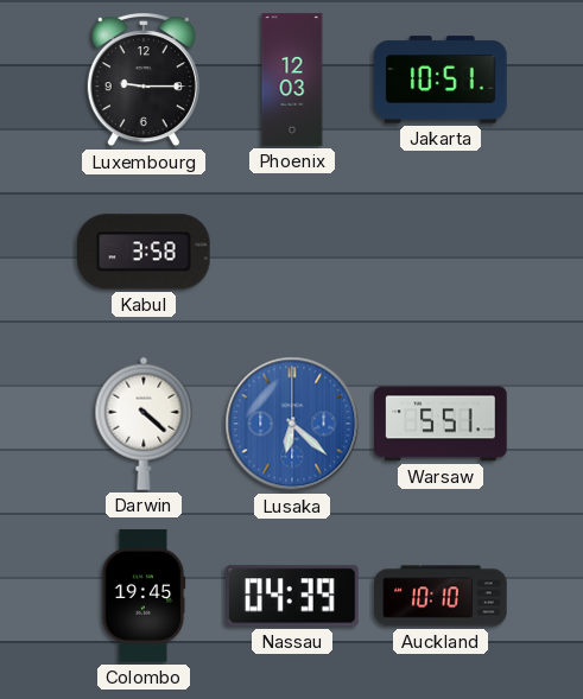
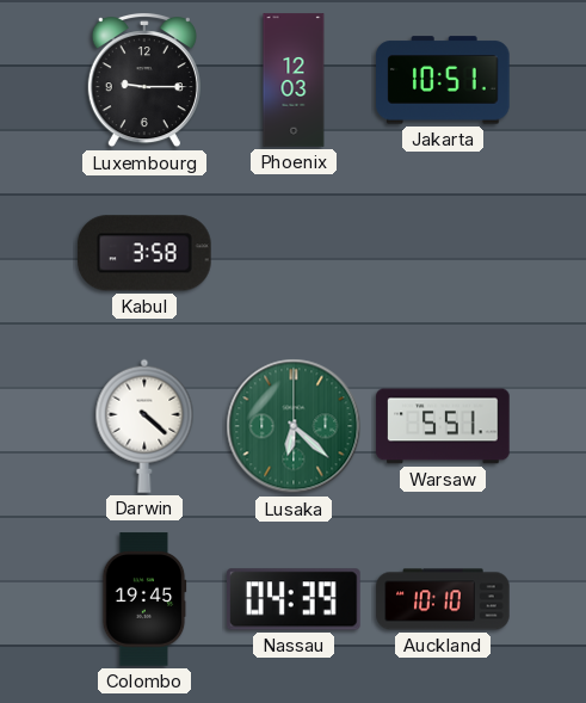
Lusaka dial: blue -> green (294, 426)
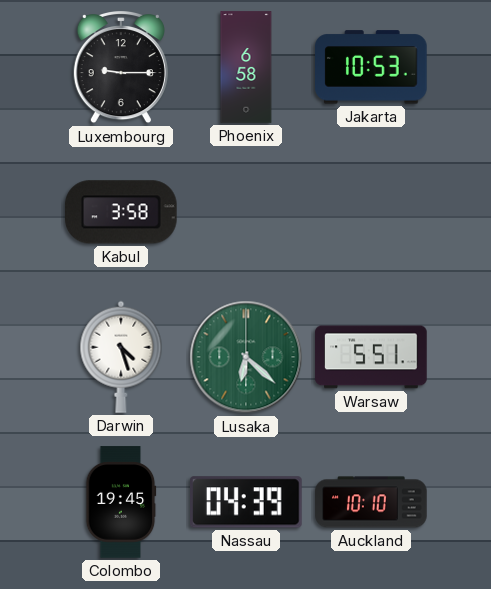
Phoenix: 12:03 -> 6:58 (246, 67)
Jakarta: 10:51 -> 10:53 (371, 67)
Darwin: 4:22 -> 4:27 (121, 357)
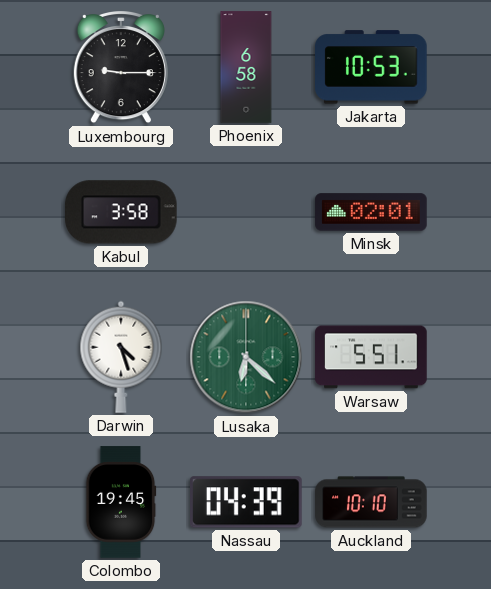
Minsk: none -> 02:01 (371, 212)
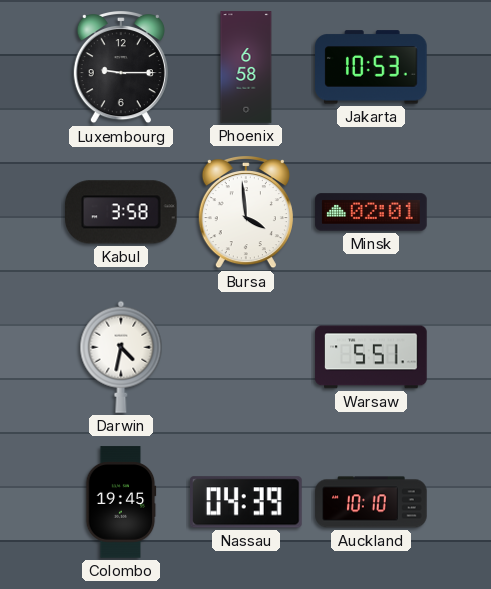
Bursa: none -> 3:59 (246, 213)
Darwin: 4:27 -> 4:32 (121, 357)
Lusaka: 6:22 -> none (246, 357)
